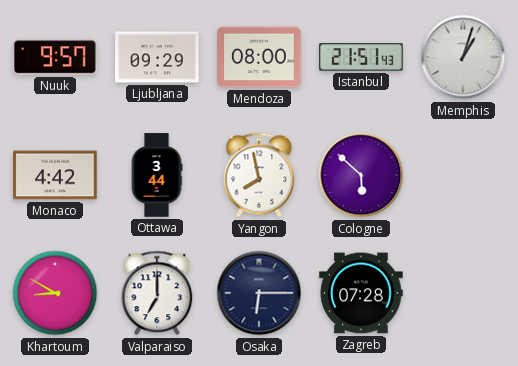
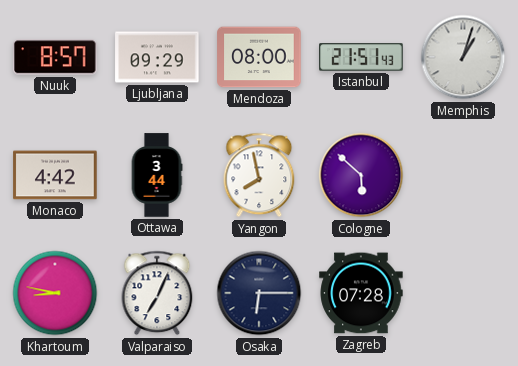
Nuuk: 9:57 -> 8:57 (55, 57)
Khartoum: 8:50 -> 8:47 (55, 293)
Valparaiso: 7:00 -> 7:04 (157, 293)
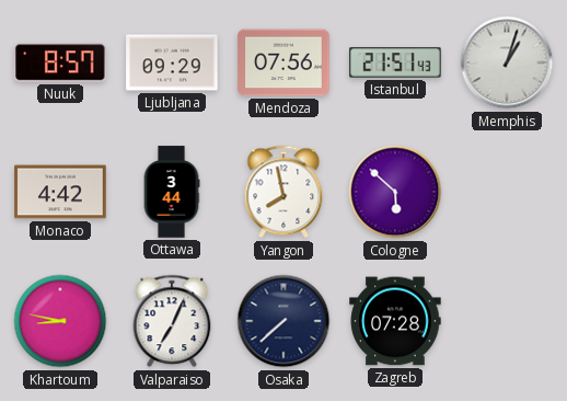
Mendoza: 08:00 -> 07:56 (283, 62)
Osaka: 6:15 -> 7:38 (283, 321)
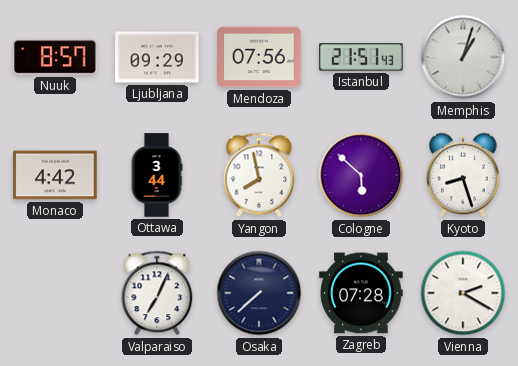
Kyoto: none -> 8:27 (463, 175)
Khartoum: 8:47 -> none (60, 321)
Vienna: none -> 2:20 (463, 293)
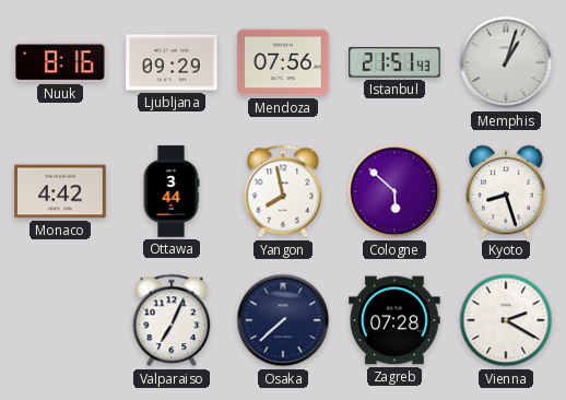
Nuuk: 8:57 -> 8:16 (60, 62)
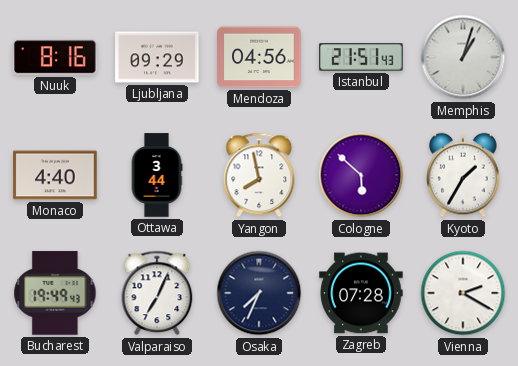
Mendoza: 07:56 -> 04:56 (259, 57)
Monaco: 4:42 -> 4:40 (55, 175)
Kyoto: 8:27 -> 1:35 (463, 175)
Bucharest: none -> 19:49 (55, 293)
Osaka: 7:38 -> 7:34 (259, 293)
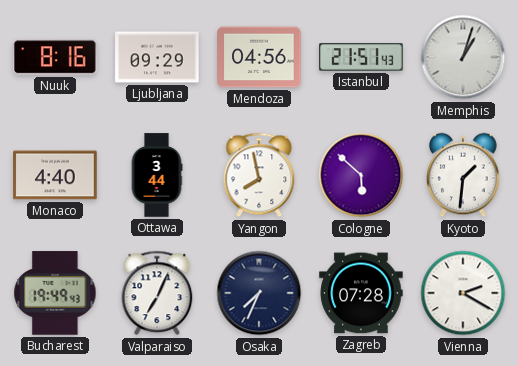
Kyoto: 1:35 -> 1:31 (463, 175)
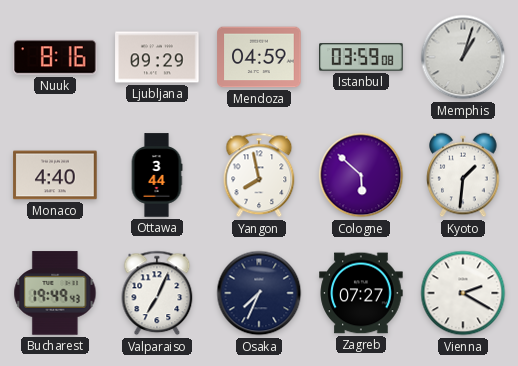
Mendoza: 04:56 -> 04:59 (259, 57)
Istanbul: 21:51 -> 03:59 (361, 57)
Zagreb: 07:28 -> 07:27 (361, 293)
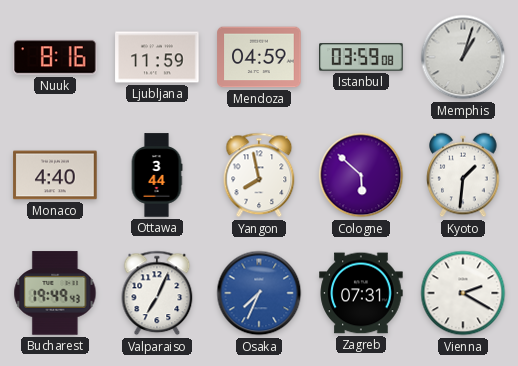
Ljubljana: 09:29 -> 11:59 (157, 57)
Osaka dial: navy -> blue (259, 293)
Zagreb: 07:27 -> 07:31 (361, 293)
